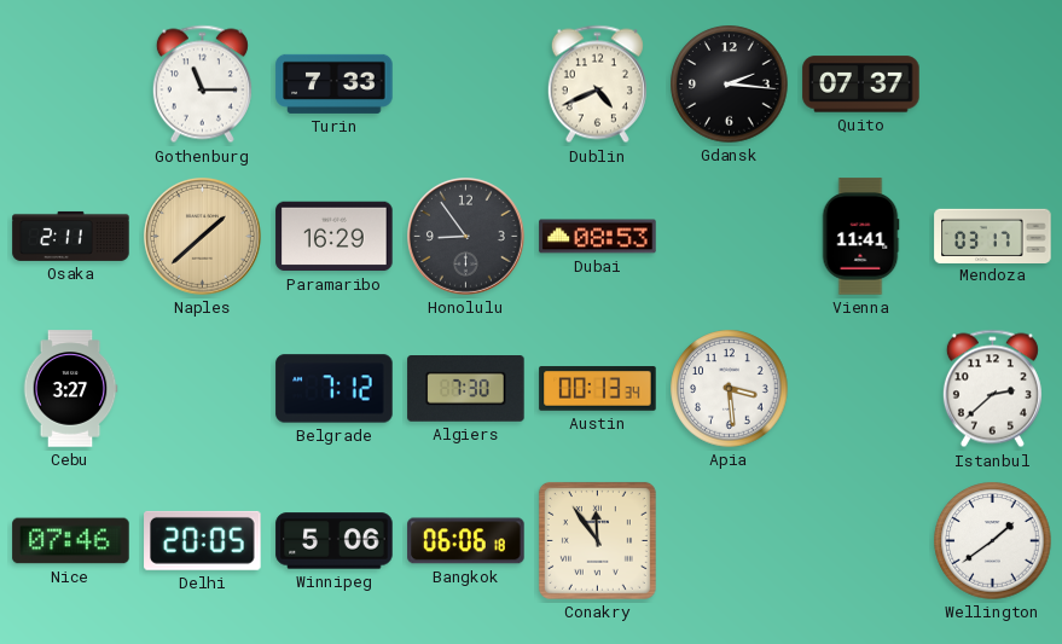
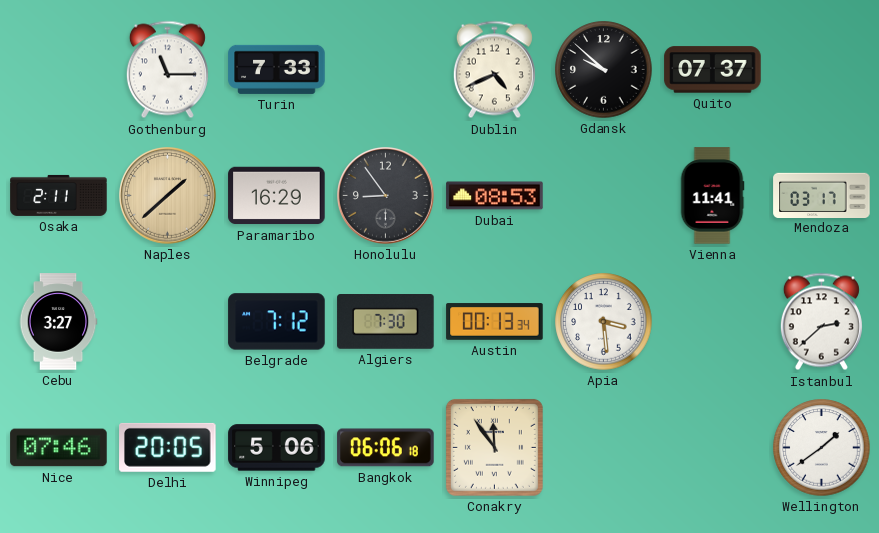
Gdansk: 2:16 -> 9:52 (604, 70)
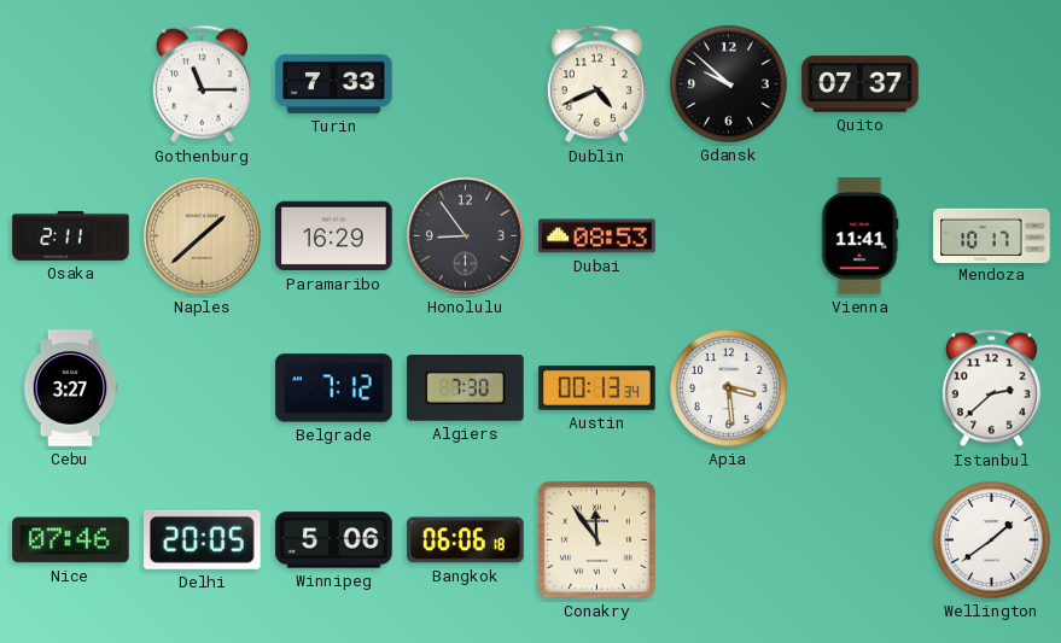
Mendoza: 03:17 -> 10:17 (992, 235)
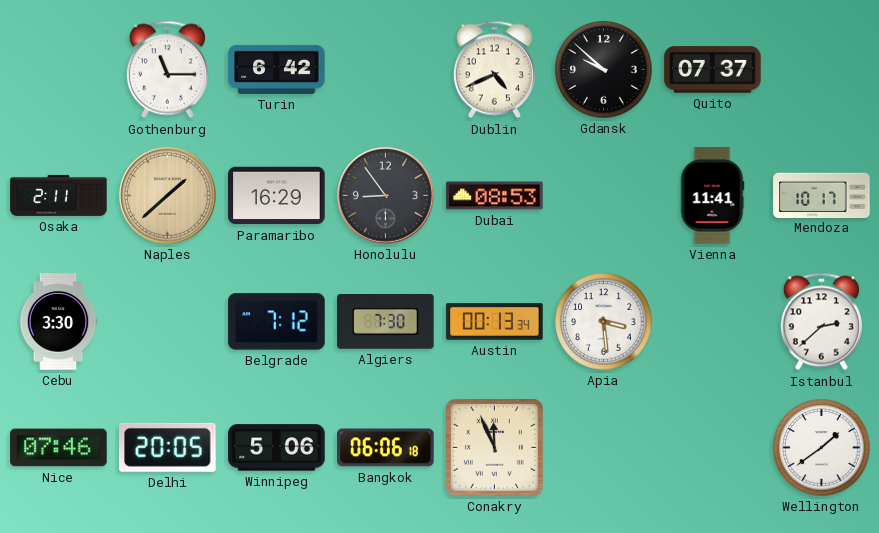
Turin: 7:33 -> 6:42 (277, 69)
Cebu: 3:27 -> 3:30 (58, 322)
Conakry: 11:54 -> 11:56 (494, 447)
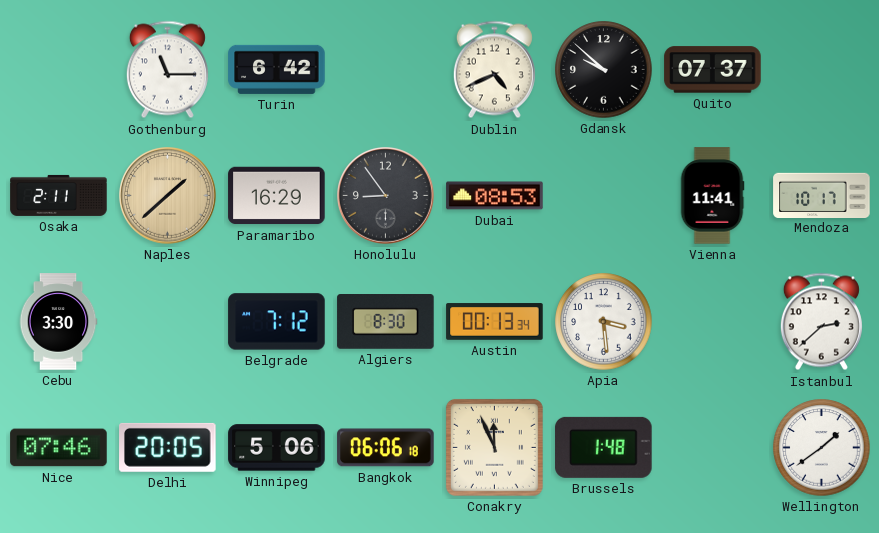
Algiers: 7:30 -> 8:30 (386, 322)
Brussels: none -> 1:48 (604, 447)
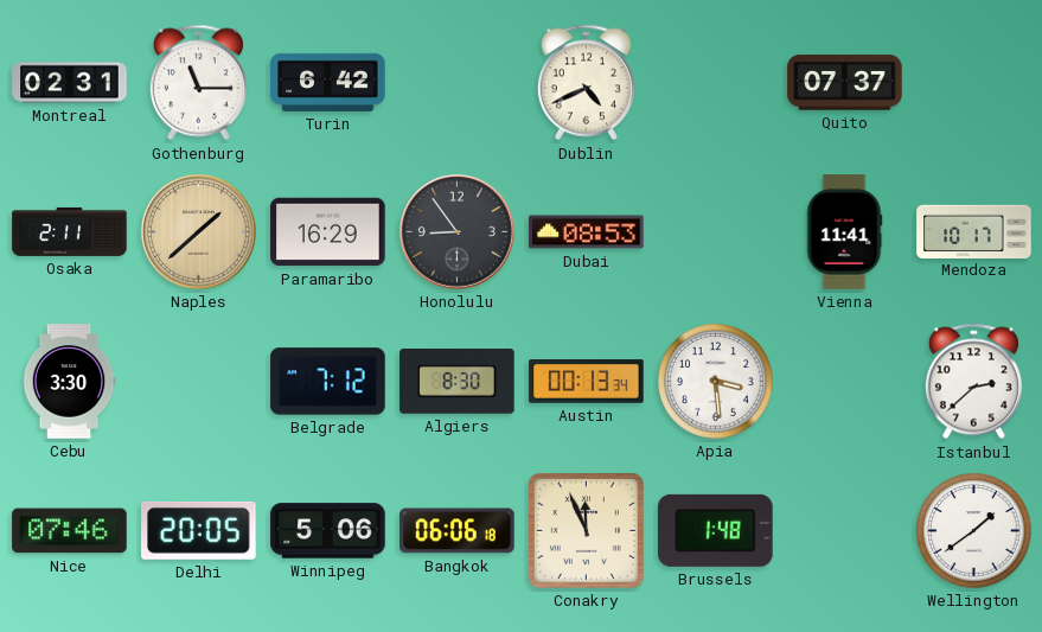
Montreal: none -> 02:31 (70, 83)
Gdansk: 9:52 -> none (604, 70)
